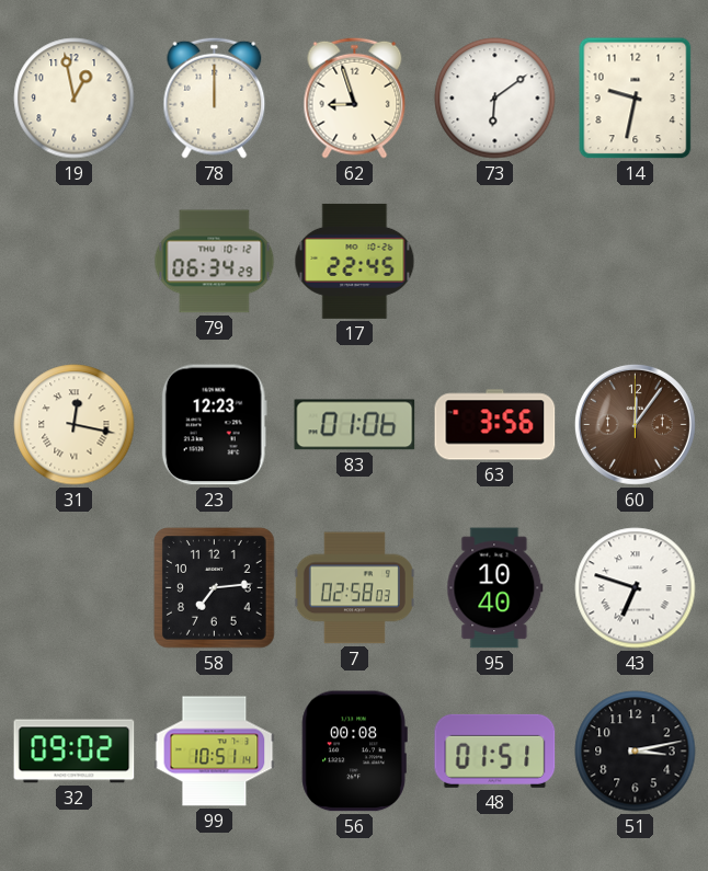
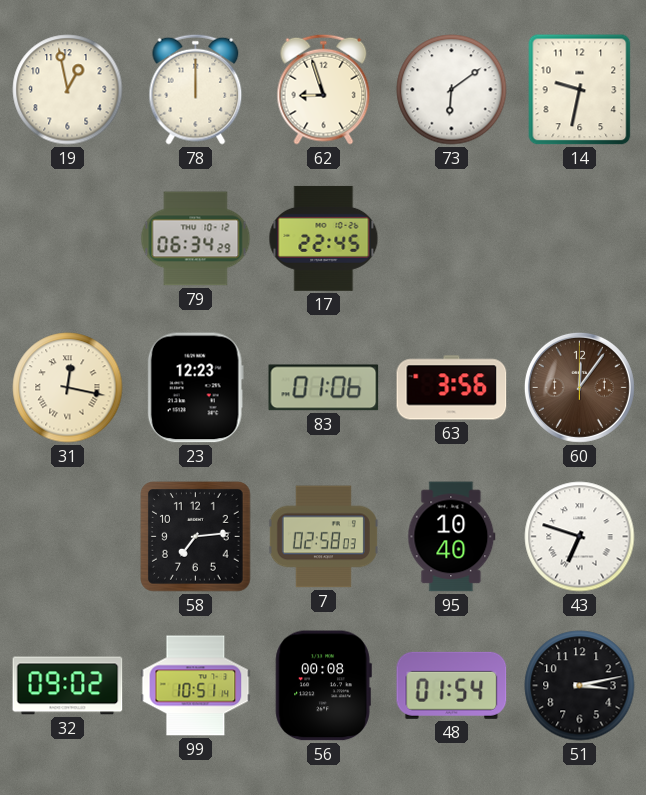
48: 01:51 -> 01:54 (452, 685)
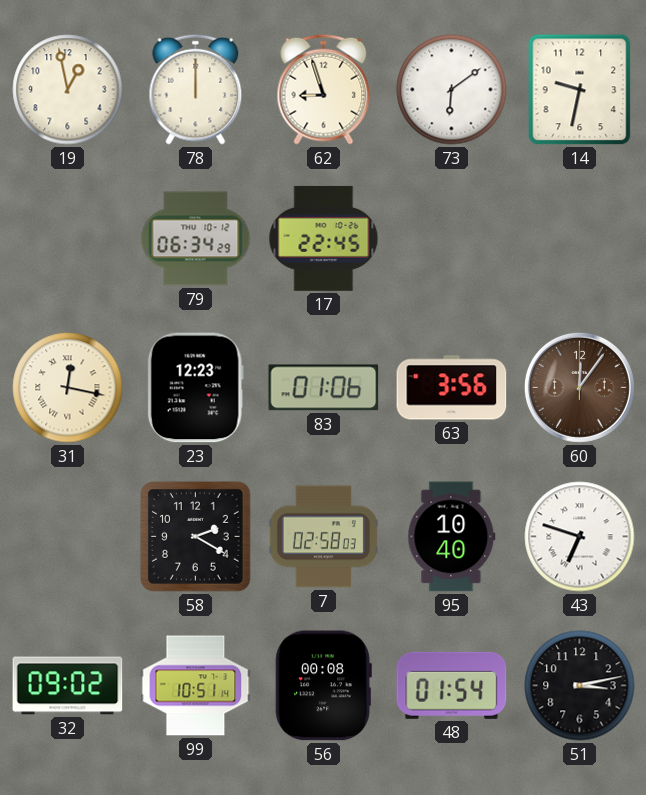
58: 7:14 -> 2:20 (196, 537)
